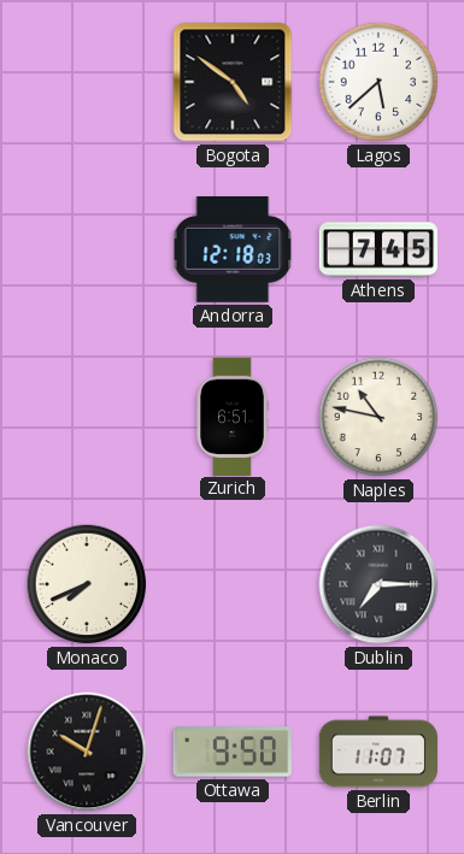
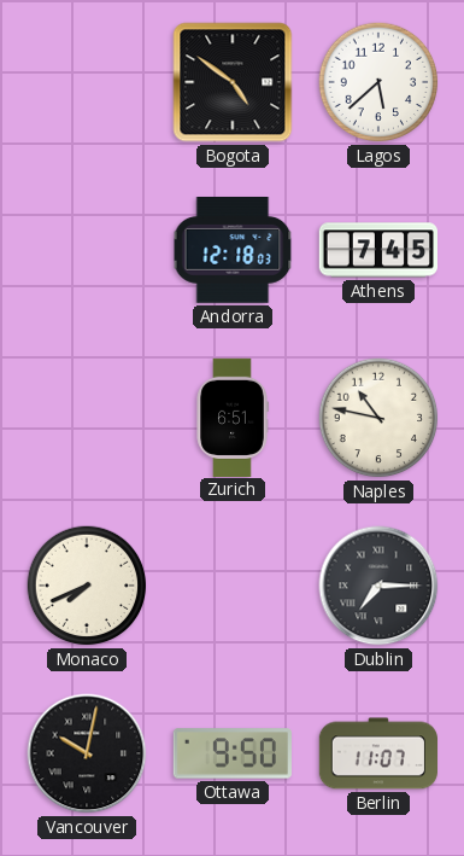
Vancouver: 10:03 -> 10:02 (87, 753)
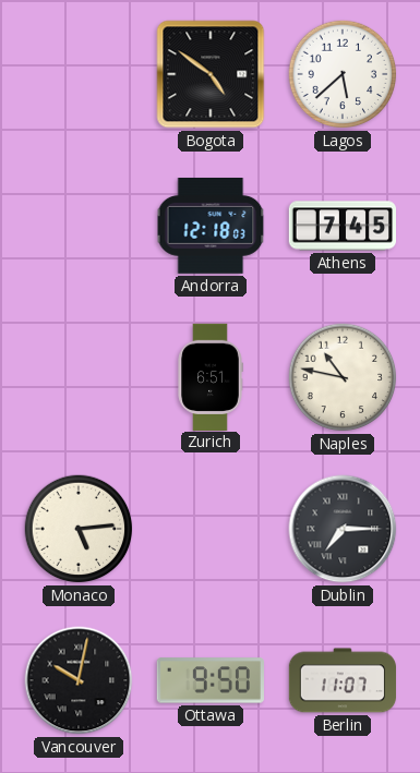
Monaco: 7:41 -> 5:14 (79, 529)
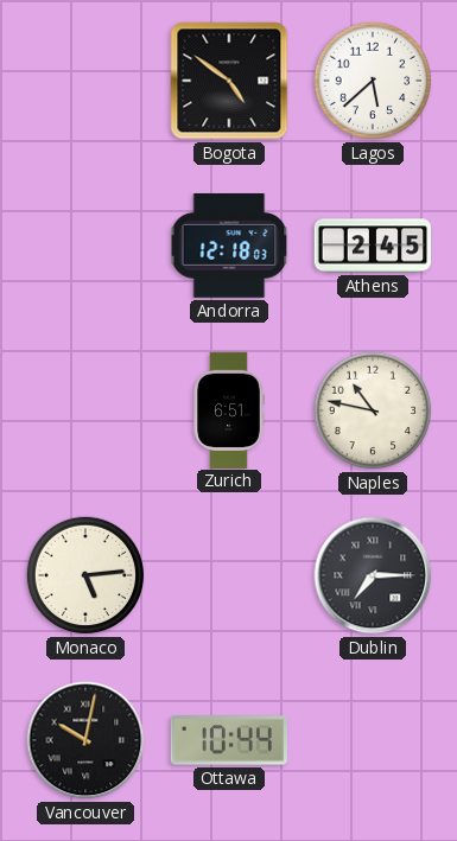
Athens: 7:45 -> 2:45 (373, 246)
Ottawa: 9:50 -> 10:44 (229, 740)
Berlin: 11:07 -> none (341, 680)
